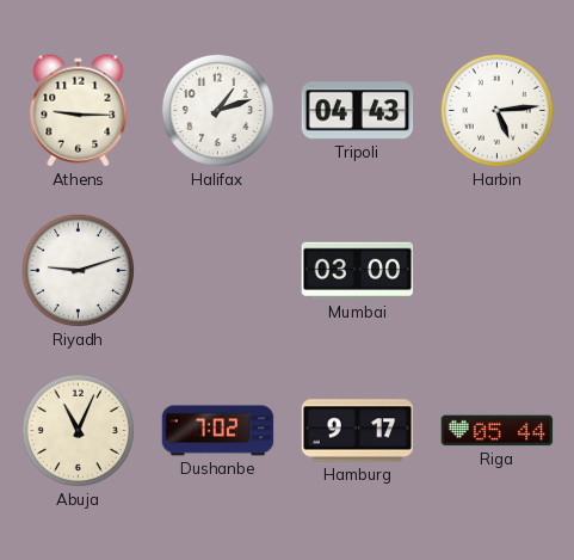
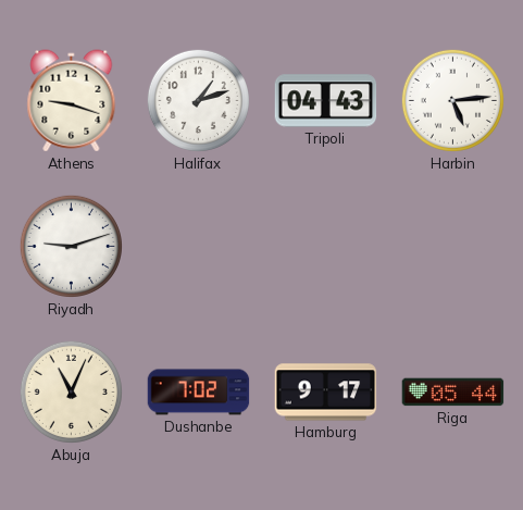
Athens: 9:15 -> 9:18 (72, 101)
Mumbai: 03:00 -> none (358, 271)
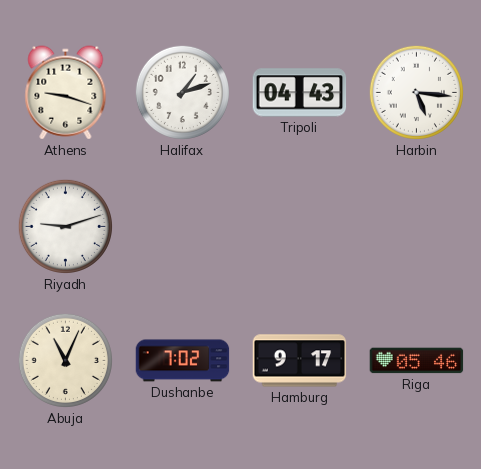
Harbin: 5:14 -> 5:16 (416, 92)
Riga: 05:44 -> 05:46 (417, 361)
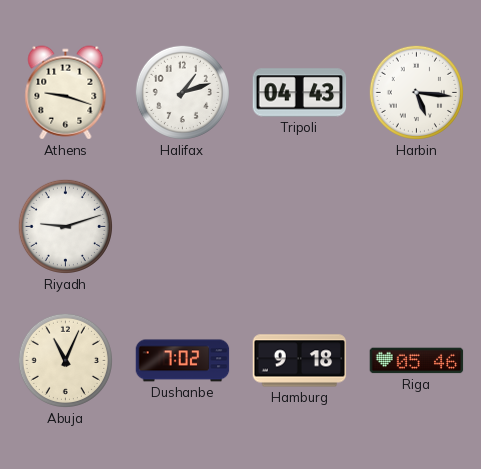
Hamburg: 9:17 -> 9:18 (300, 361)
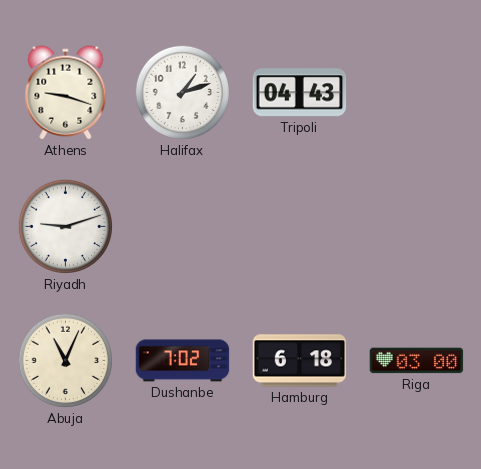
Harbin: 5:16 -> none (416, 92)
Hamburg: 9:18 -> 6:18 (300, 361)
Riga: 05:46 -> 03:00 (417, 361)
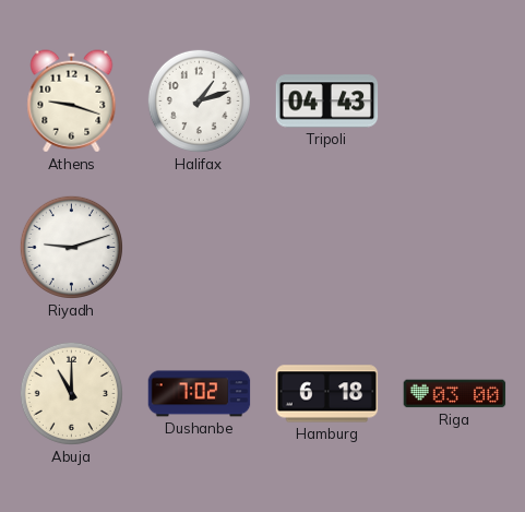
Abuja: 11:04 -> 11:00 (71, 393)
